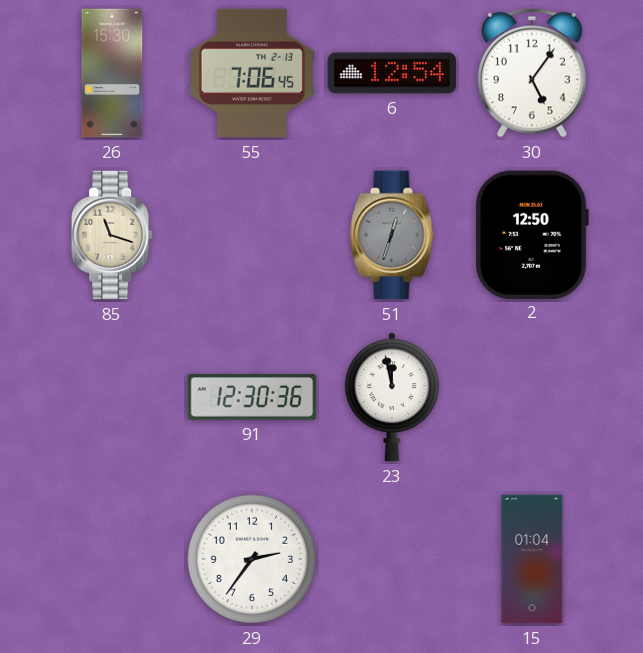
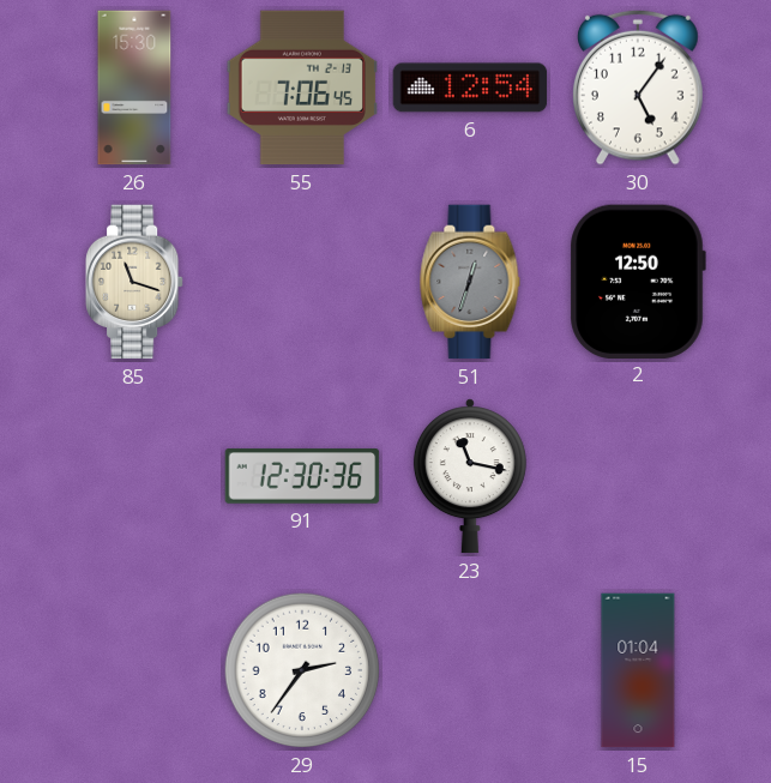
23: 11:58 -> 11:17 (470, 476)
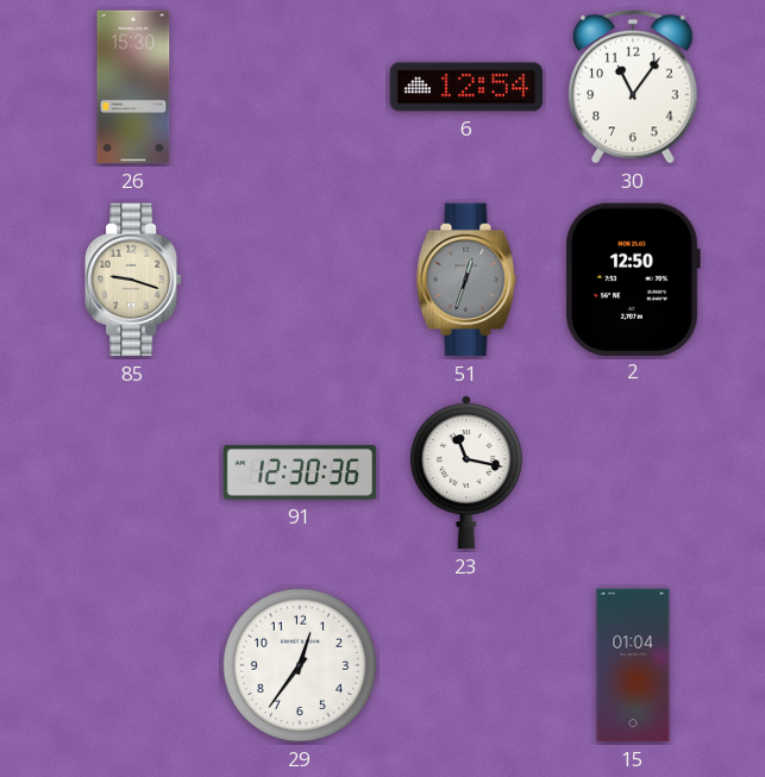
55: 7:06 -> none (302, 88)
30: 5:06 -> 11:06 (634, 87)
85: 11:18 -> 9:18 (134, 280)
29: 2:36 -> 12:36 (300, 665)
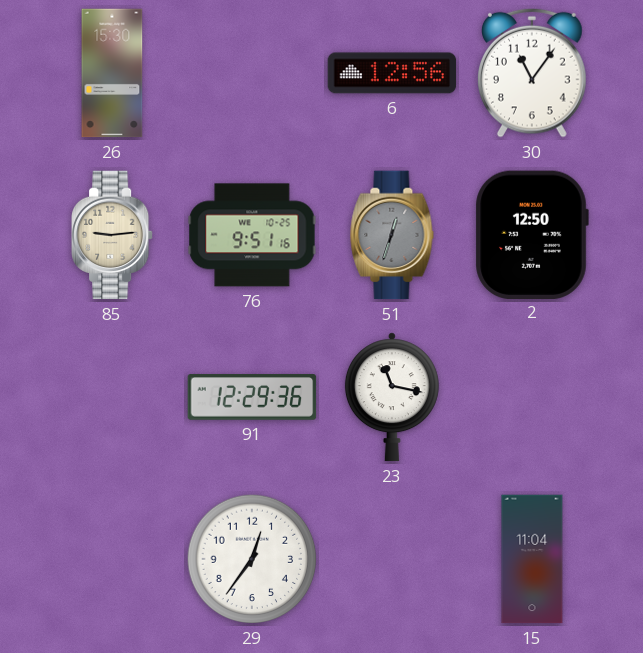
6: 12:54 -> 12:56 (392, 73)
85: 9:18 -> 9:14 (113, 235)
76: none -> 9:51 (252, 235)
91: 12:30 -> 12:29 (252, 397)
15: 01:04 -> 11:04 (532, 559)
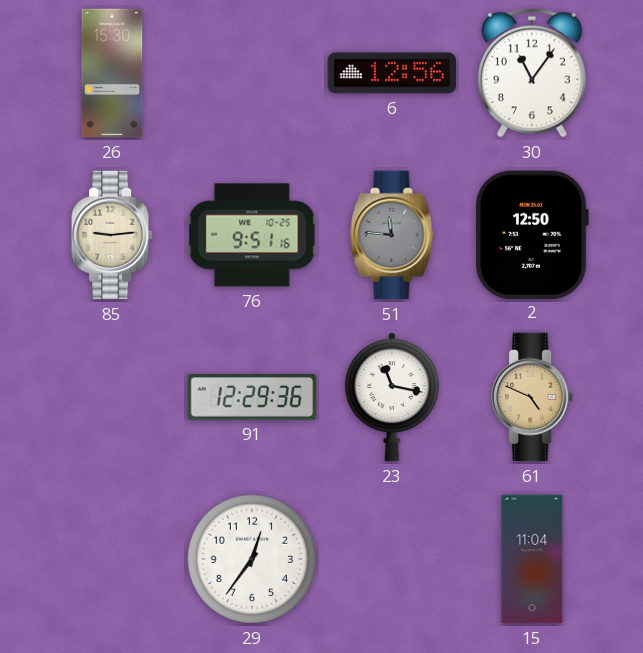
51: 12:33 -> 11:46 (392, 235)
61: none -> 4:49 (533, 397)
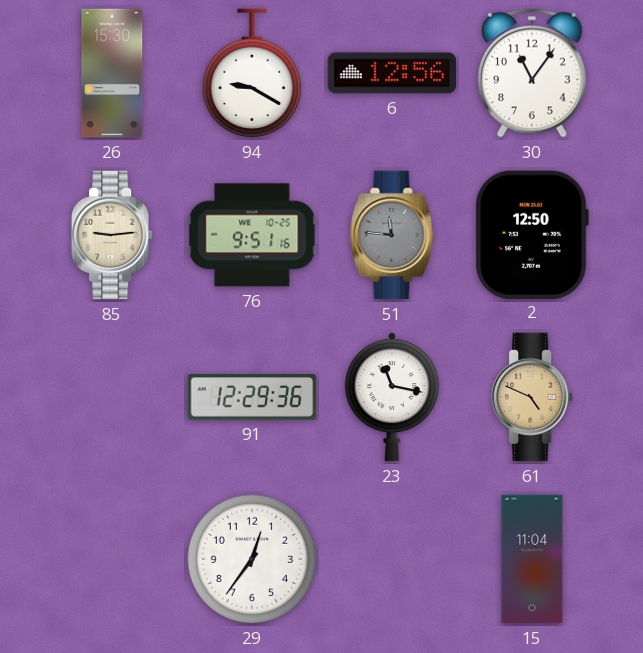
94: none -> 9:20 (251, 74)
